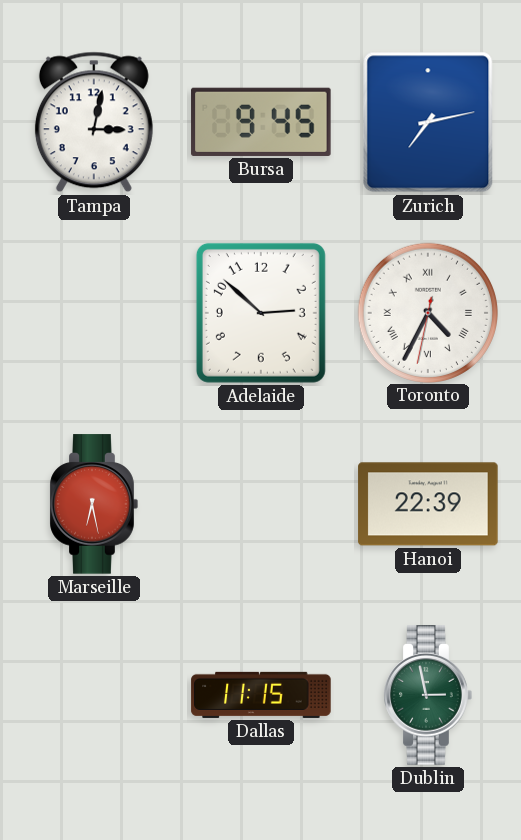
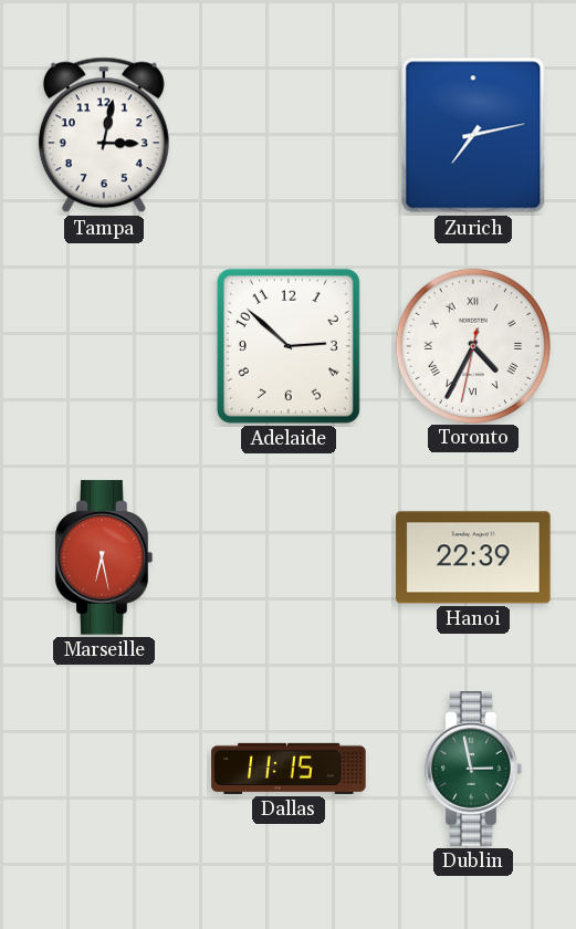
Bursa: 9:45 -> none (261, 122)
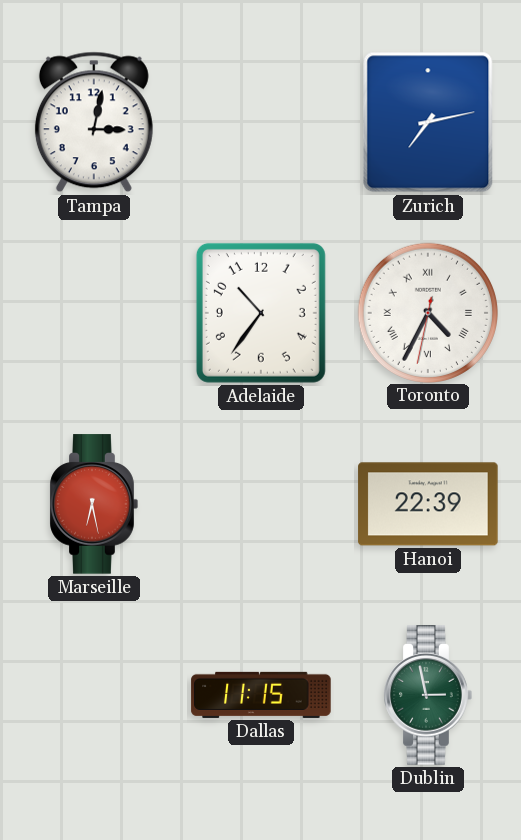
Adelaide: 2:52 -> 10:36 (261, 313)
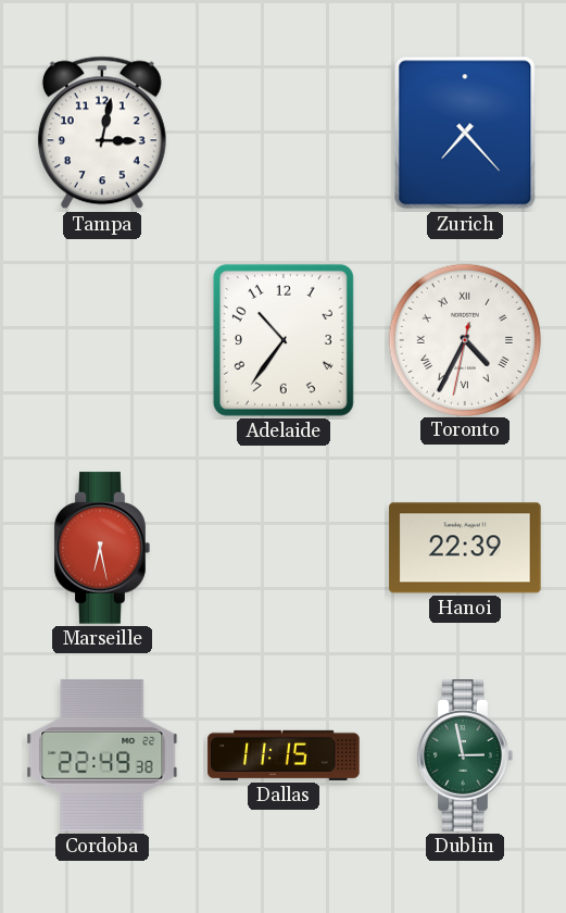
Zurich: 7:13 -> 7:23 (465, 133)
Cordoba: none -> 22:49 (102, 755)
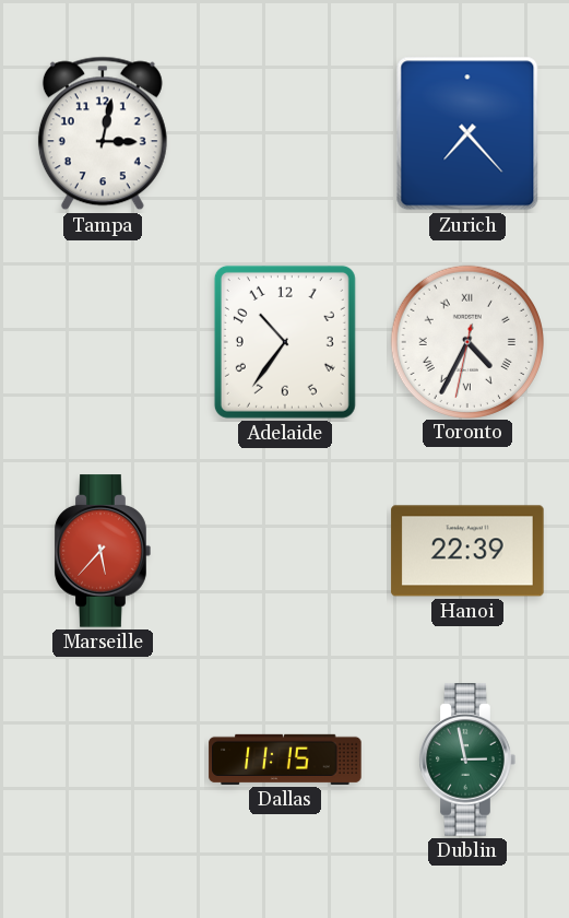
Marseille: 6:28 -> 5:37 (103, 551)
Cordoba: 22:49 -> none (102, 755)
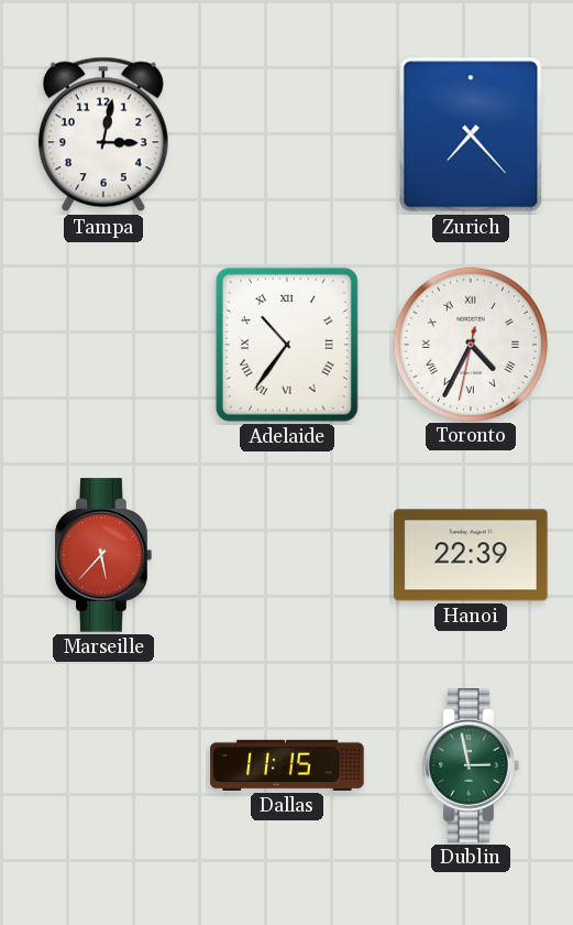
Adelaide numerals: Arabic -> Roman (287, 345)
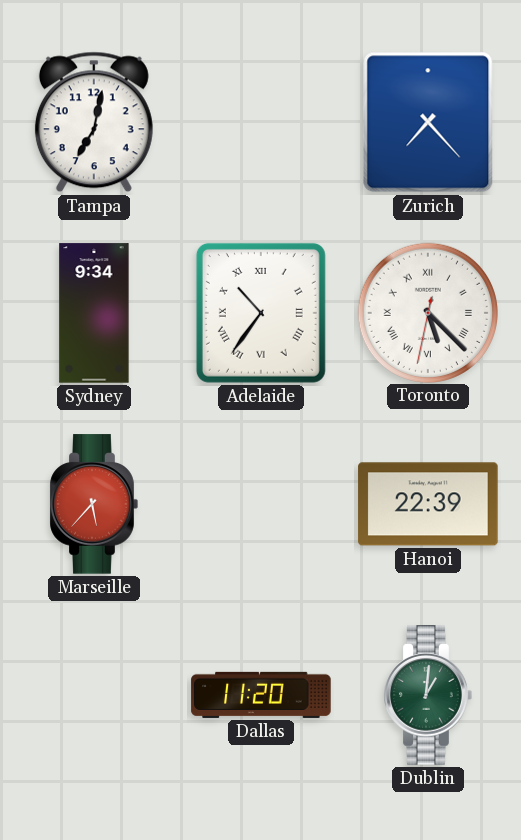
Tampa: 3:02 -> 7:02 (94, 122)
Sydney: none -> 9:34 (94, 313)
Toronto: 4:34 -> 5:22 (427, 312)
Dallas: 11:15 -> 11:20 (261, 695)
Dublin: 2:58 -> 1:01 (428, 695)
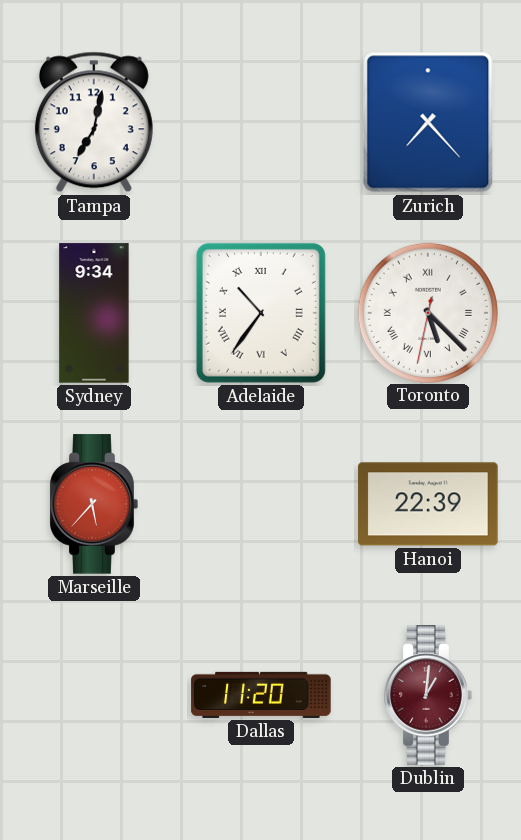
Dublin dial: green -> burgundy (428, 695)
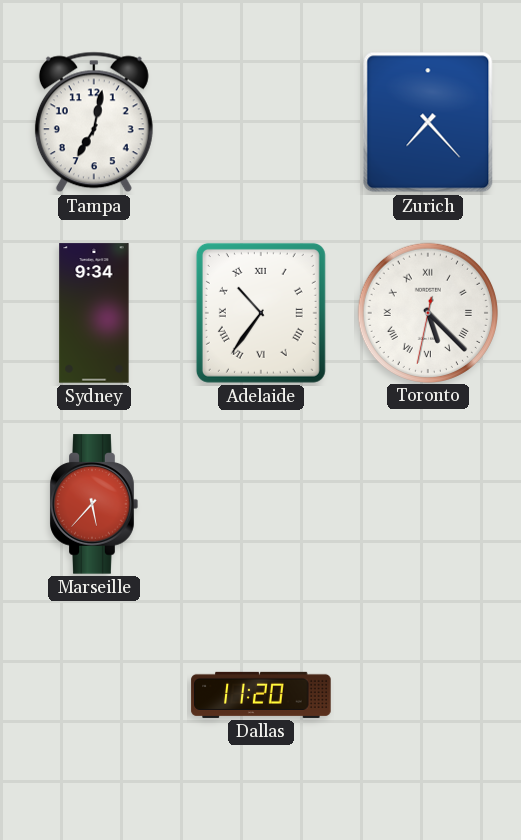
Hanoi: 22:39 -> none (428, 504)
Dublin: 1:01 -> none (428, 695)
